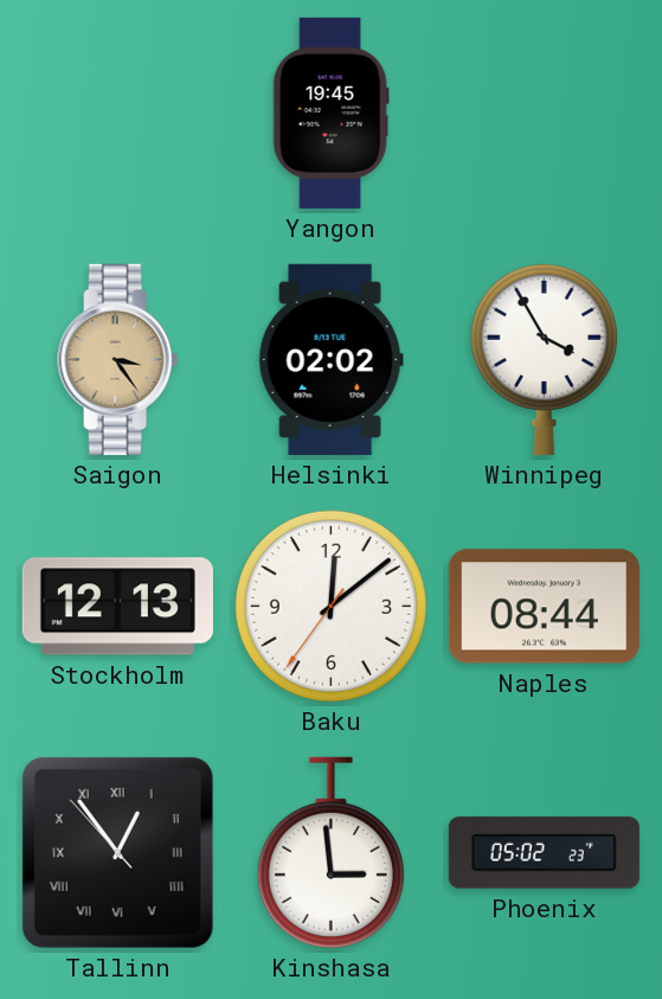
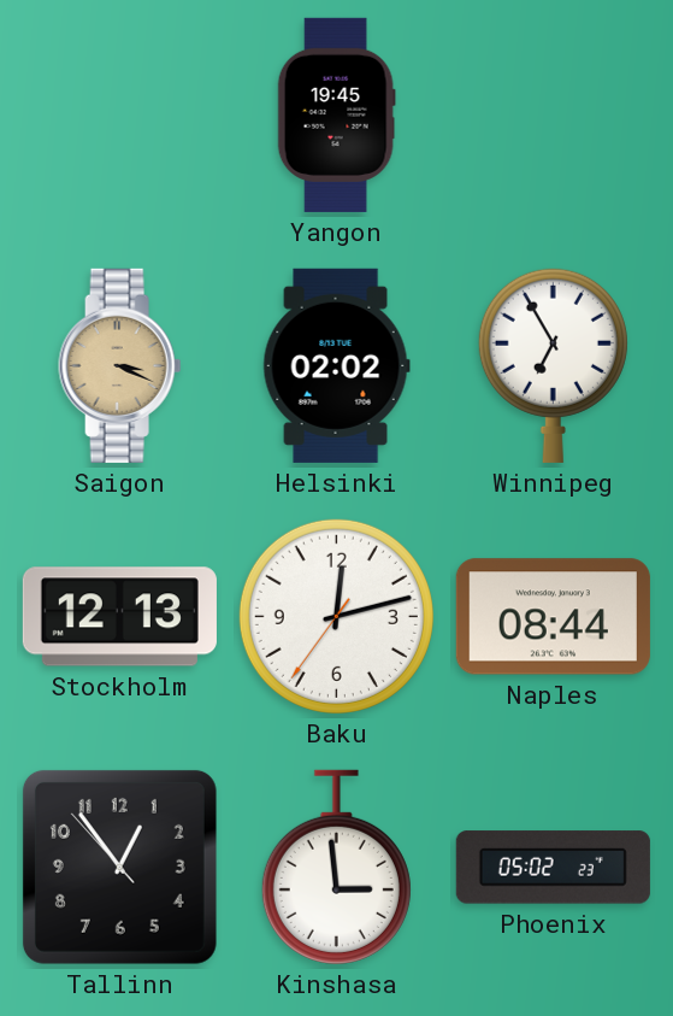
Saigon: 3:24 -> 3:19 (120, 365)
Winnipeg: 3:55 -> 6:55 (553, 365)
Baku: 12:08 -> 12:12 (336, 616)
Tallinn numerals: Roman -> Arabic (119, 867)
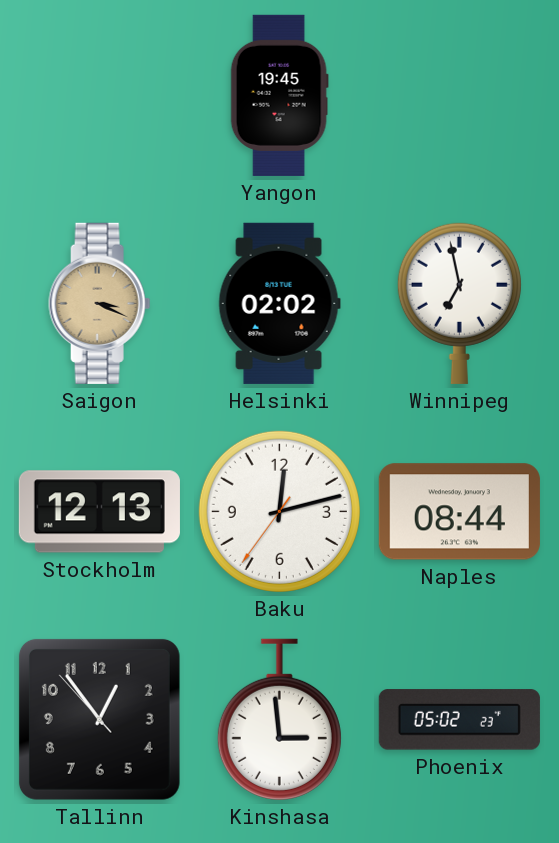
Winnipeg: 6:55 -> 6:58 (459, 303)
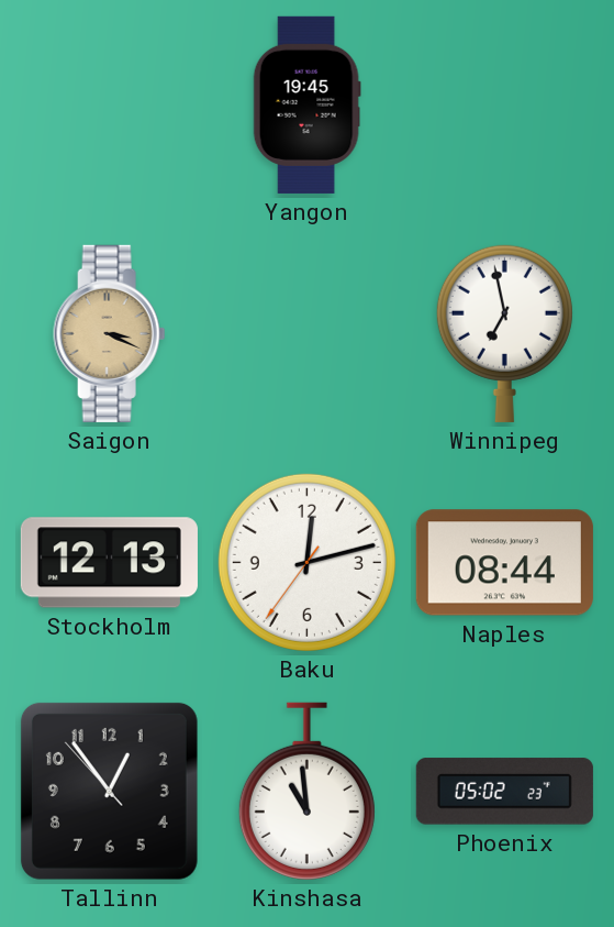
Helsinki: 02:02 -> none (279, 303)
Kinshasa: 2:59 -> 10:59 (306, 791)
